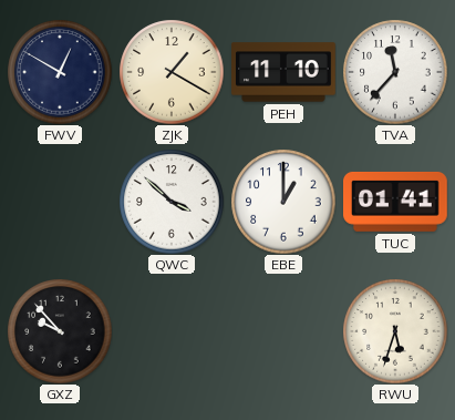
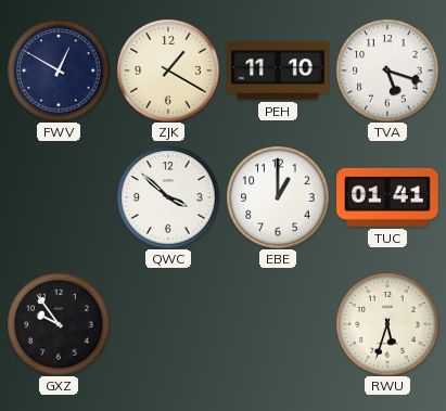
TVA: 11:37 -> 5:18 (387, 70)
GXZ: 9:53 -> 9:54 (59, 324)
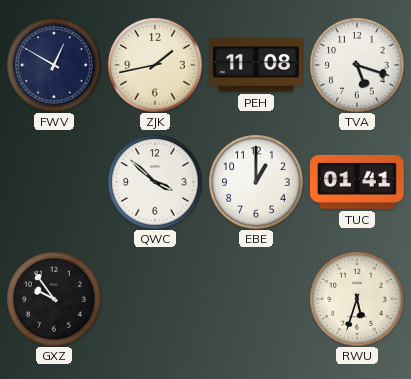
ZJK: 1:20 -> 1:43 (155, 65)
PEH: 11:10 -> 11:08 (257, 65)
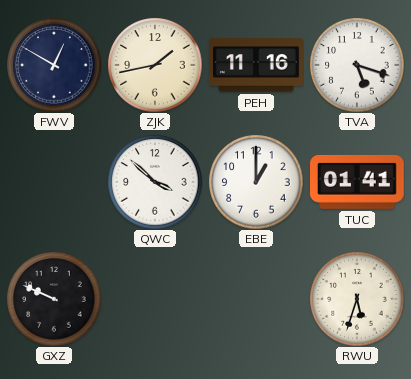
PEH: 11:08 -> 11:16 (257, 65)
GXZ: 9:54 -> 9:49 (54, 299)
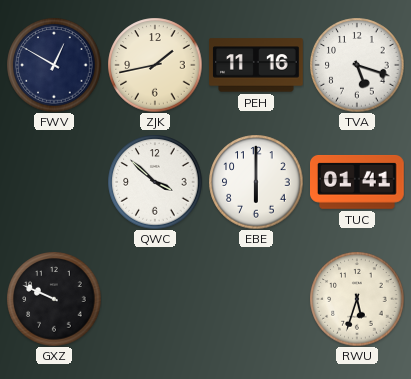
EBE: 1:00 -> 6:00 (256, 182)
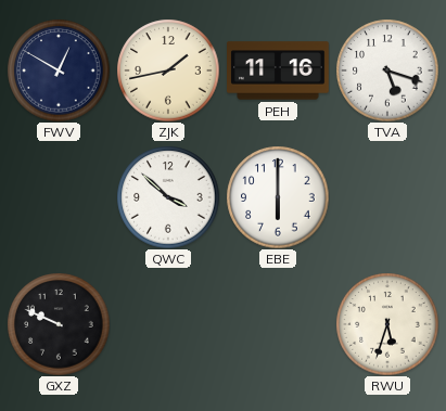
TUC: 01:41 -> none (358, 182)
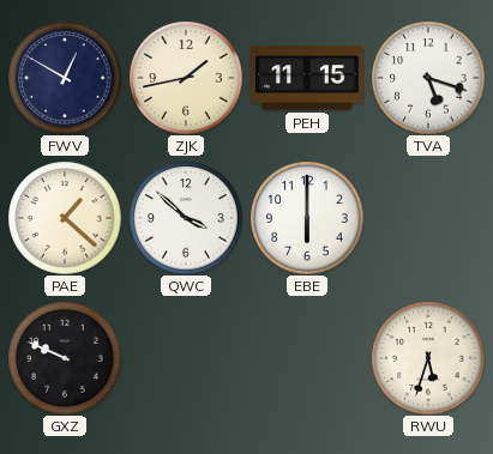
PEH: 11:16 -> 11:15 (308, 78)
PAE: none -> 1:22 (65, 218)
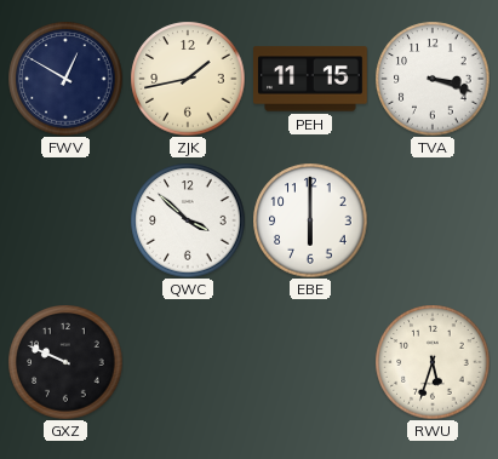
TVA: 5:18 -> 3:18 (433, 79)
PAE: 1:22 -> none (65, 218)
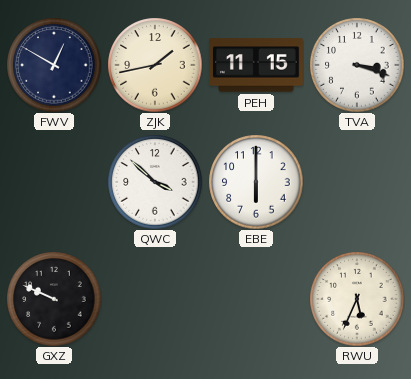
RWU: 5:33 -> 5:34 (357, 299)
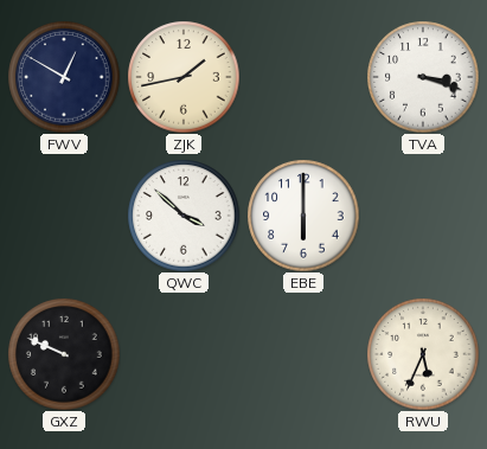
PEH: 11:15 -> none (257, 65)
